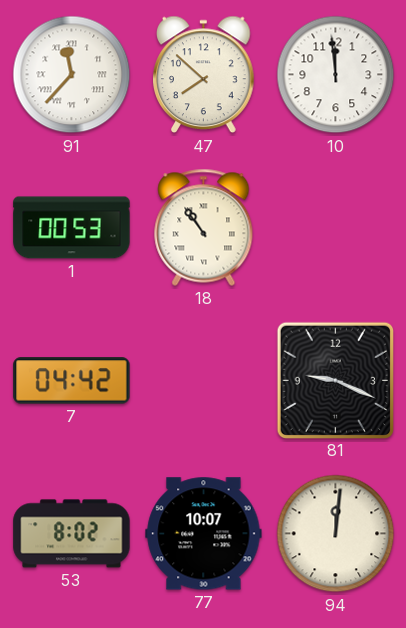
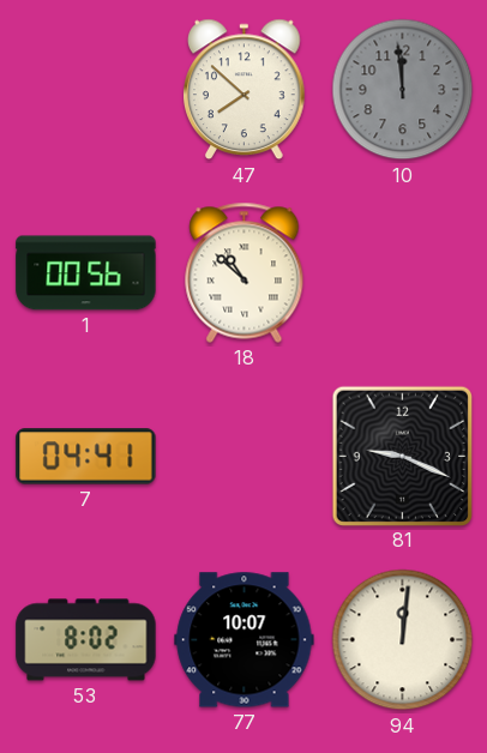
91: 11:37 -> none (72, 75)
10 dial: white -> grey (403, 90)
1: 00:53 -> 00:56 (86, 273)
18: 10:54 -> 10:52 (245, 272)
7: 04:42 -> 04:41 (86, 457)
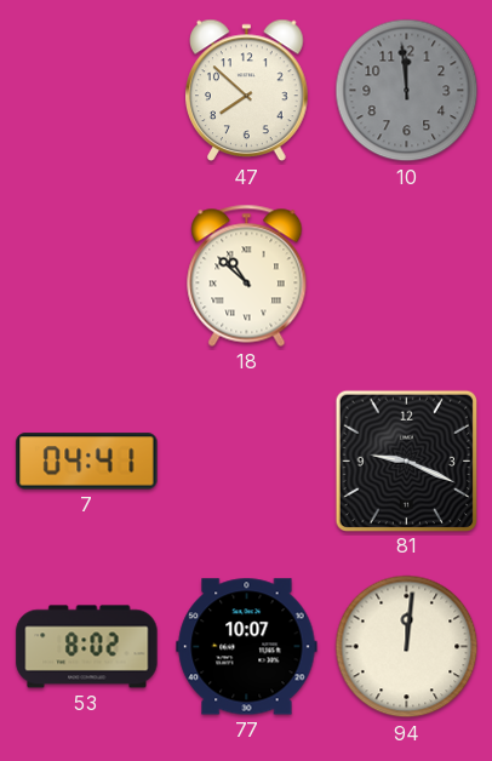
1: 00:56 -> none (86, 273)
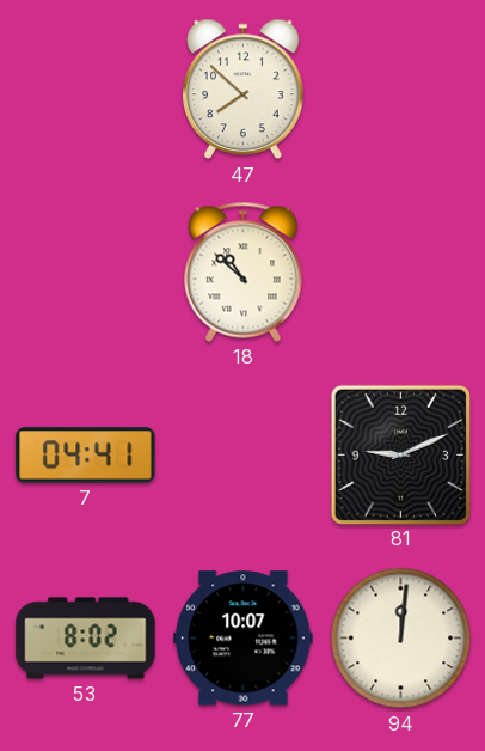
10: 11:59 -> none (407, 91)
81: 9:19 -> 9:11 (400, 454)
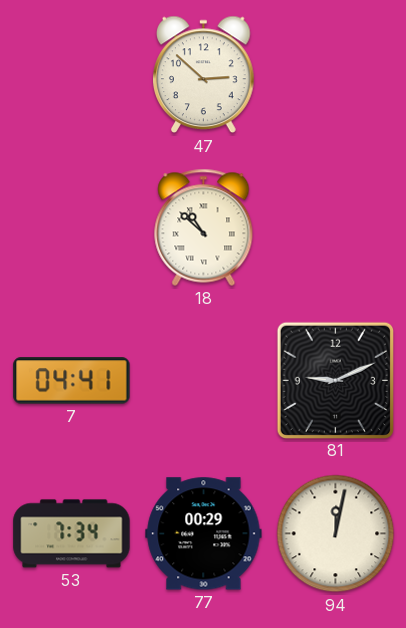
47: 7:52 -> 2:52 (204, 75)
53: 8:02 -> 7:34 (72, 534)
77: 10:07 -> 00:29 (204, 534)
94: 12:01 -> 12:02 (336, 534)
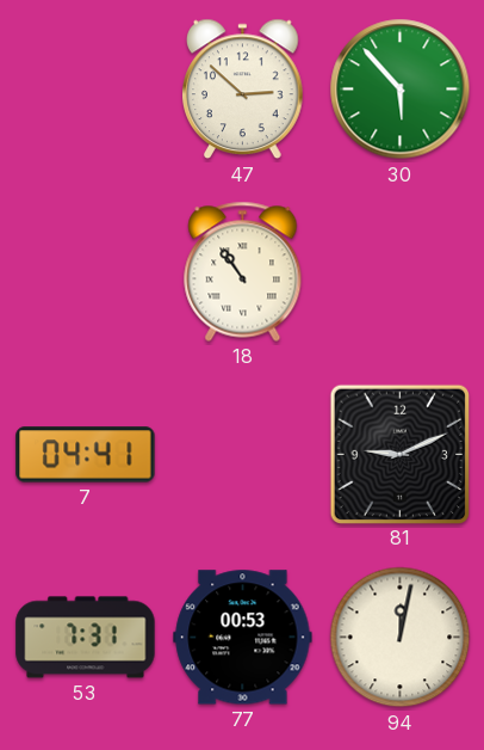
30: none -> 5:53 (401, 90)
18: 10:52 -> 10:54 (243, 271)
53: 7:34 -> 7:31 (86, 638)
77: 00:29 -> 00:53 (243, 638)
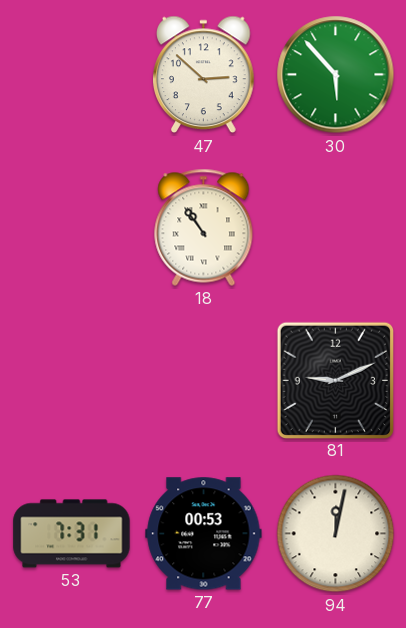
7: 04:41 -> none (86, 455)
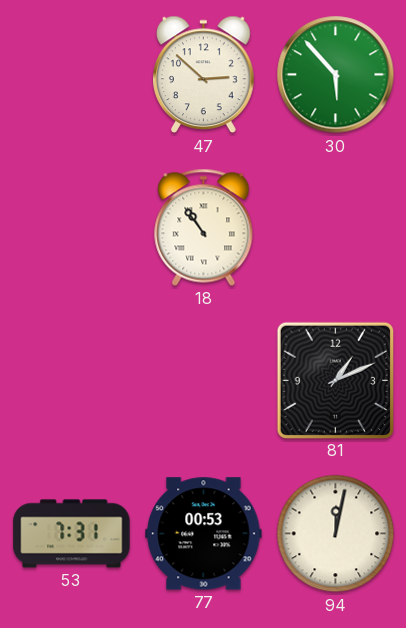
81: 9:11 -> 1:11 (335, 380)
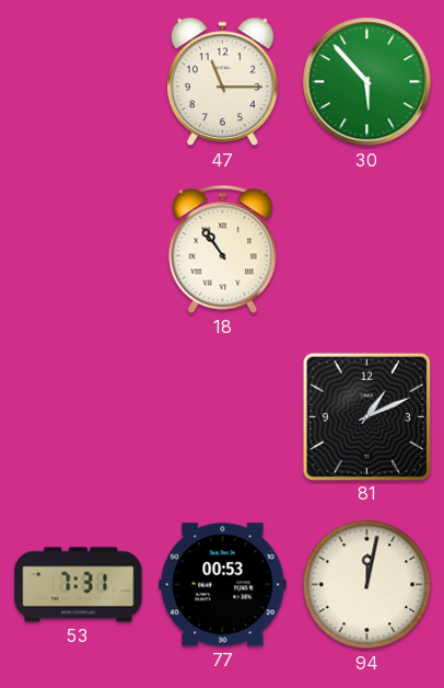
47: 2:52 -> 11:15 (223, 82)
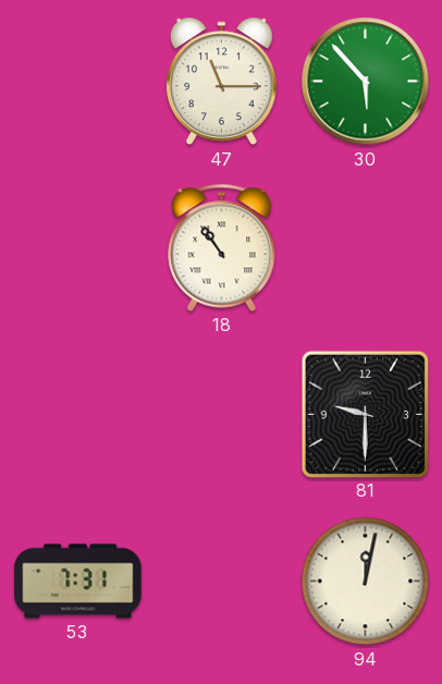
81: 1:11 -> 9:30 (365, 414)
77: 00:53 -> none (223, 585)
